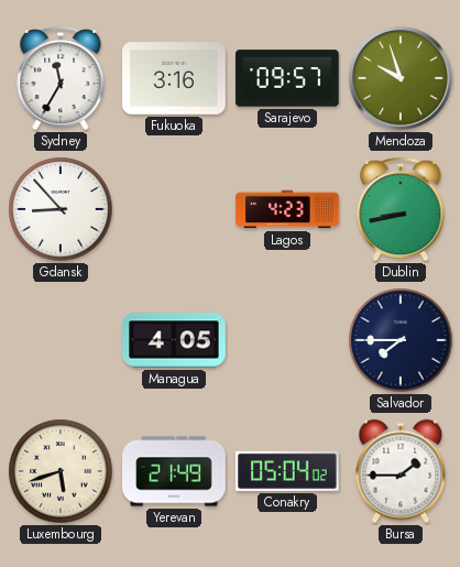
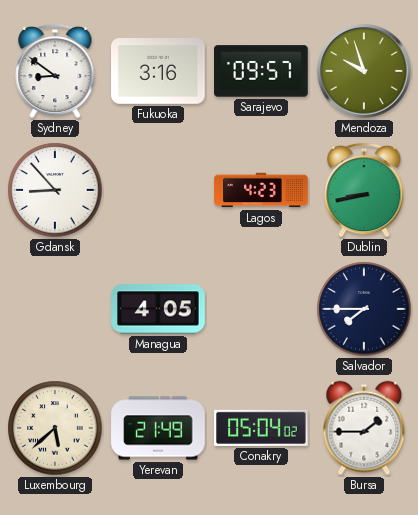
Sydney: 11:35 -> 8:51 (55, 71)
Luxembourg: 5:42 -> 5:38 (55, 428)
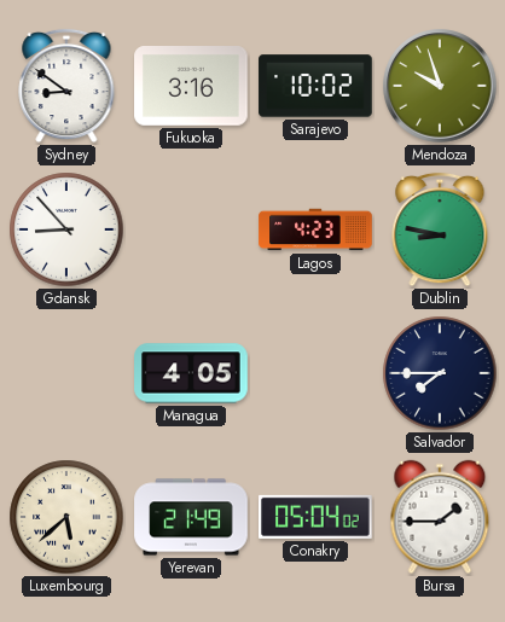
Sarajevo: 09:57 -> 10:02 (315, 86)
Dublin: 8:43 -> 8:47 (440, 229)
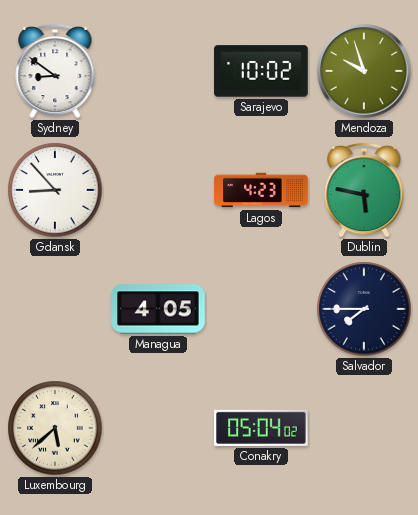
Fukuoka: 3:16 -> none (191, 87)
Dublin: 8:47 -> 5:47 (364, 190)
Yerevan: 21:49 -> none (191, 517)
Bursa: 1:45 -> none (440, 517)
